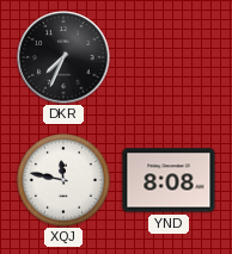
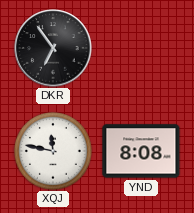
DKR: 7:34 -> 6:54 (53, 48)
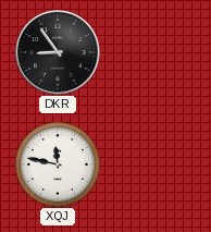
DKR: 6:54 -> 8:54 (58, 52)
YND: 8:08 -> none (141, 151)
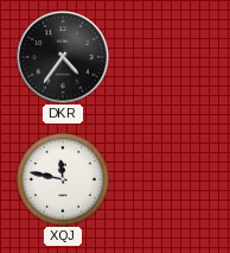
DKR: 8:54 -> 4:36 (63, 57)
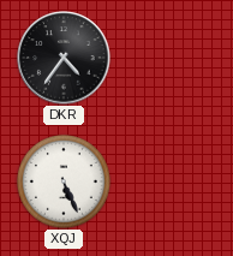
XQJ: 11:47 -> 5:26 (64, 181)
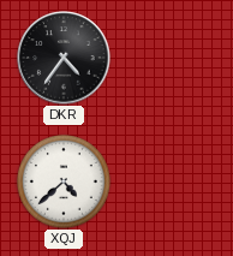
XQJ: 5:26 -> 4:38 (64, 181)
